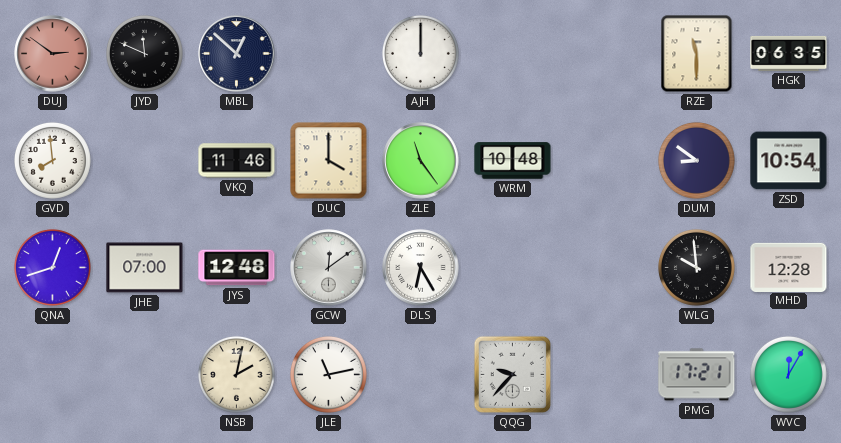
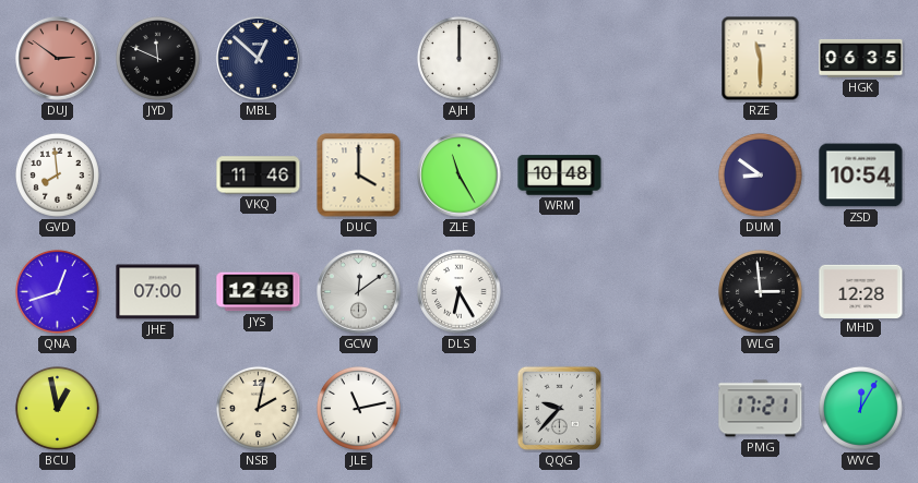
ZLE: 11:24 -> 11:25 (460, 176)
WLG: 9:59 -> 2:59 (760, 291)
BCU: none -> 12:58 (57, 408)
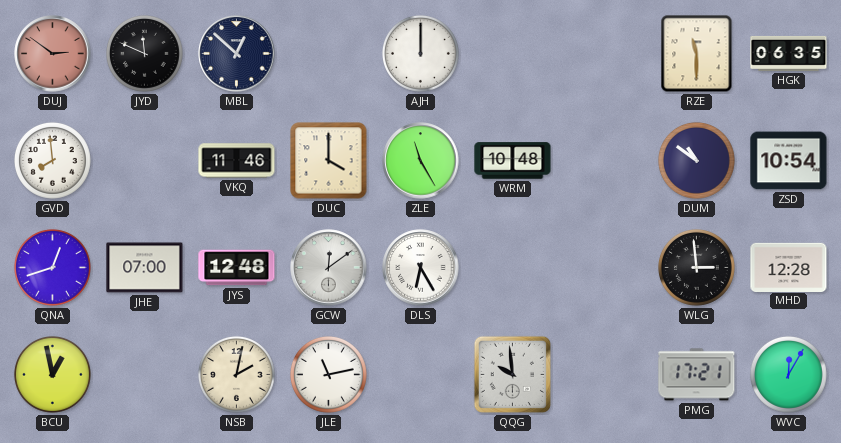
DUM: 8:51 -> 10:51 (696, 160)
QQG: 9:37 -> 9:59 (512, 374)
